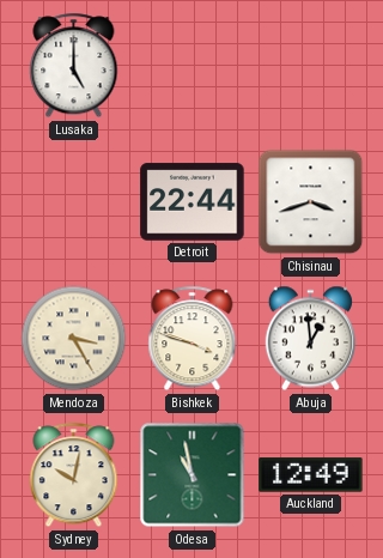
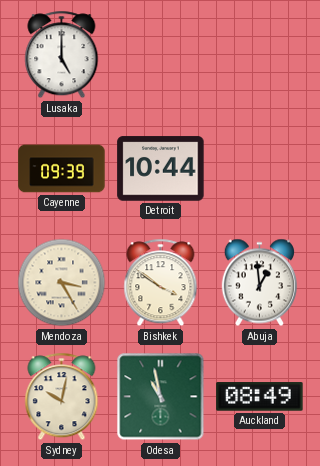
Cayenne: none -> 09:39 (62, 169)
Detroit: 22:44 -> 10:44 (161, 169)
Chisinau: 3:42 -> none (311, 202)
Bishkek: 3:48 -> 3:51 (161, 283)
Auckland: 12:49 -> 08:49 (260, 397)
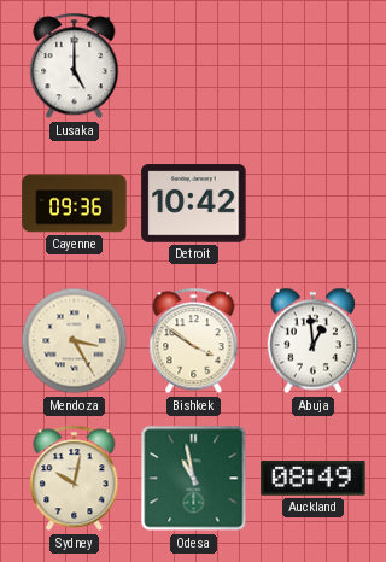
Cayenne: 09:39 -> 09:36 (75, 204)
Detroit: 10:44 -> 10:42 (194, 204)
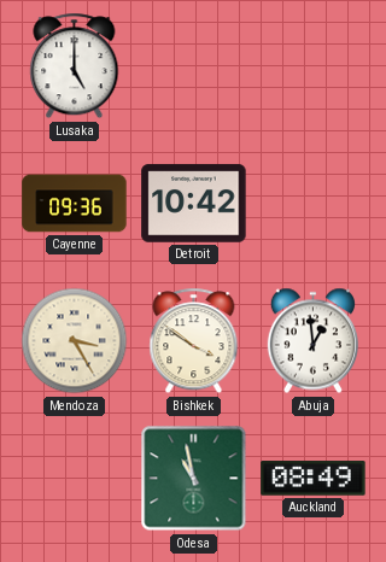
Sydney: 10:02 -> none (75, 479)
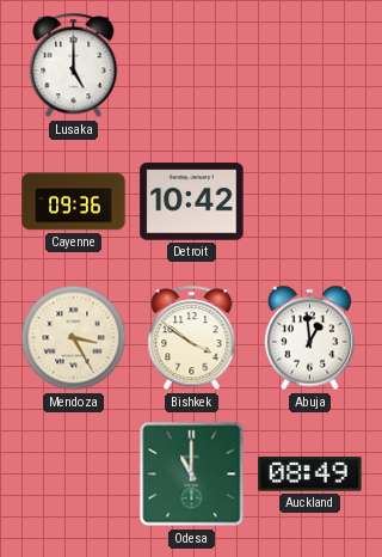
Odesa: 10:58 -> 11:00 (192, 475)
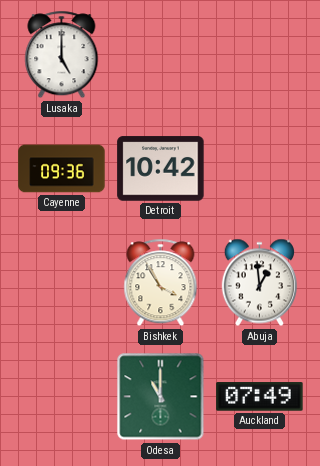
Mendoza: 3:25 -> none (74, 338)
Bishkek: 3:51 -> 3:55 (161, 283)
Auckland: 08:49 -> 07:49 (260, 397)
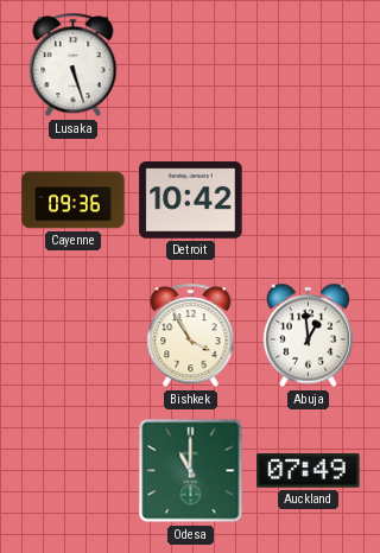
Lusaka: 5:00 -> 5:27 (74, 65)
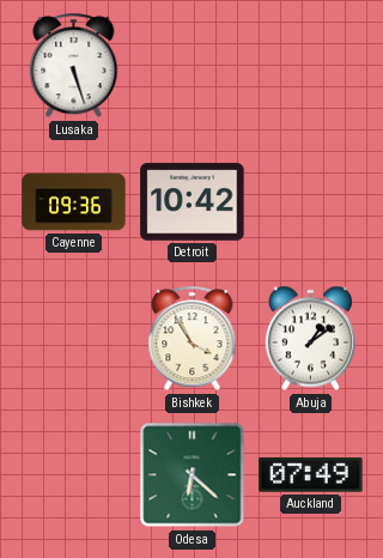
Abuja: 12:59 -> 1:09 (310, 339)
Odesa: 11:00 -> 6:22 (193, 475)
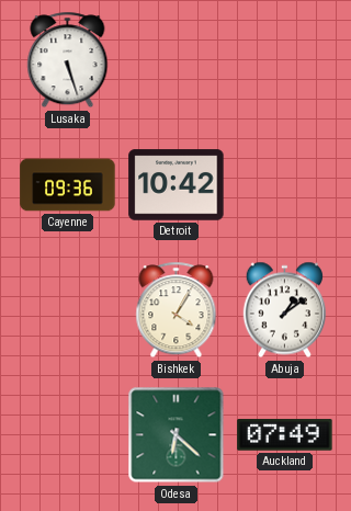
Bishkek: 3:55 -> 4:05 (177, 310)
